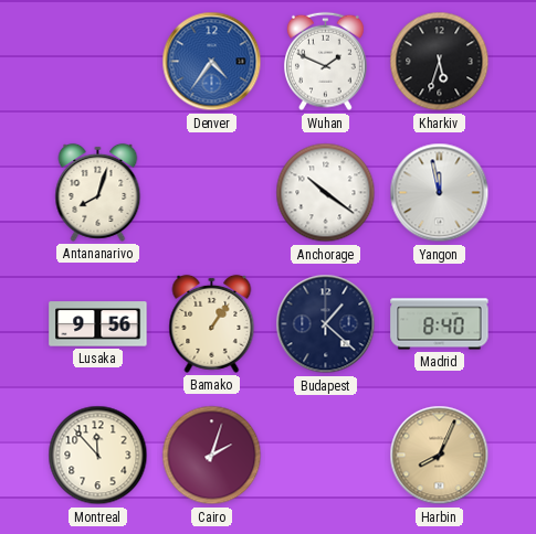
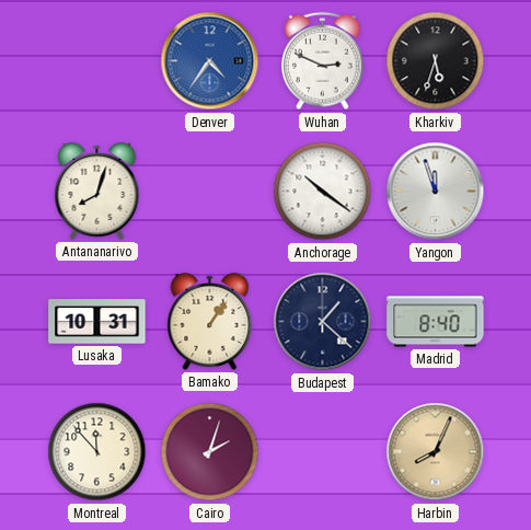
Wuhan: 1:49 -> 2:49 (323, 61)
Yangon: 11:58 -> 11:57 (436, 192)
Lusaka: 9:56 -> 10:31 (97, 322)
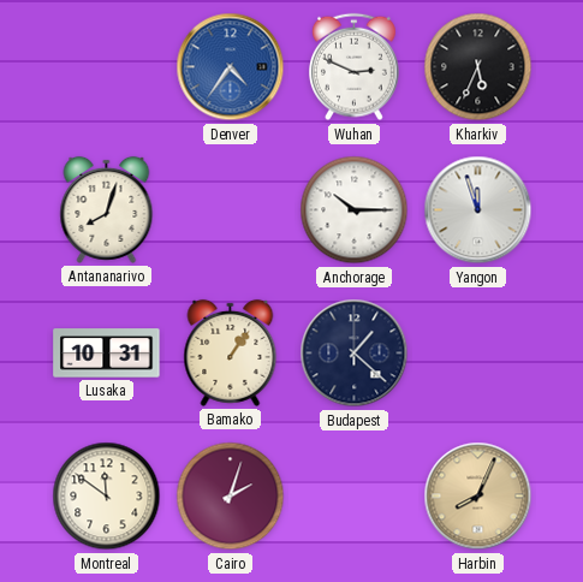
Kharkiv: 5:33 -> 5:34 (478, 67)
Anchorage: 10:21 -> 10:15 (355, 210)
Madrid: 8:40 -> none (436, 322)
Montreal: 11:53 -> 11:51 (107, 497)
